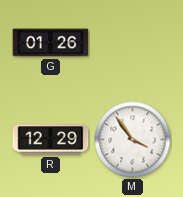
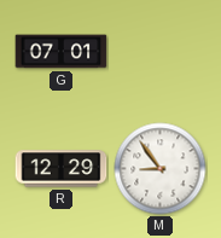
G: 01:26 -> 07:01 (62, 52)
M: 3:54 -> 8:54 (161, 169)
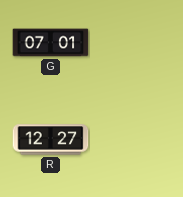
R: 12:29 -> 12:27 (51, 140)
M: 8:54 -> none (161, 169)
